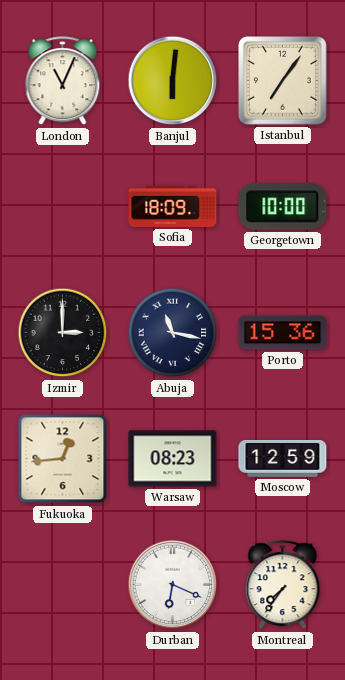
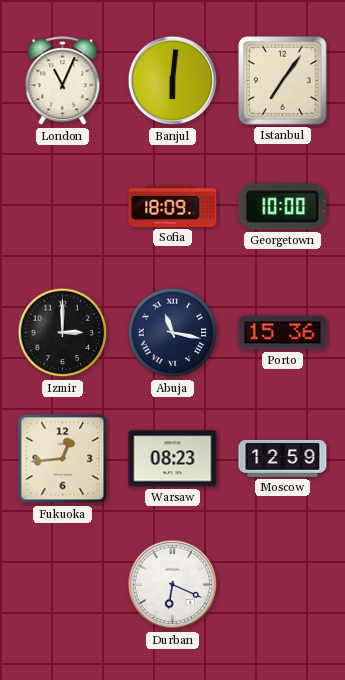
Montreal: 7:36 -> none (283, 585)
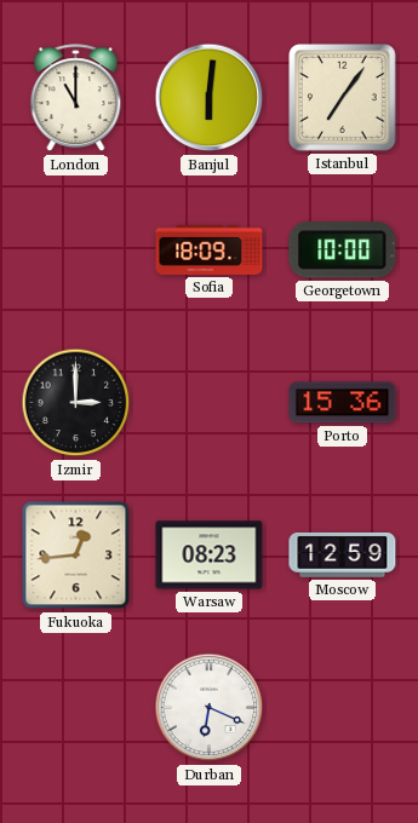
London: 11:04 -> 11:00 (76, 98)
Abuja: 11:17 -> none (173, 333)
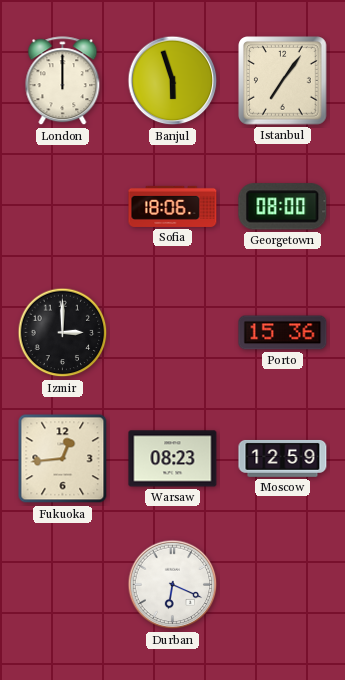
London: 11:00 -> 12:00 (63, 81)
Banjul: 6:01 -> 5:57 (173, 81)
Sofia: 18:09 -> 18:06 (173, 206)
Georgetown: 10:00 -> 08:00 (283, 207)
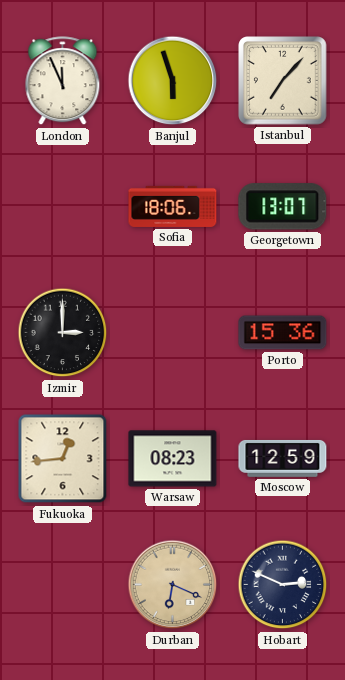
London: 12:00 -> 11:56 (63, 81)
Istanbul: 7:06 -> 7:07 (283, 81)
Georgetown: 08:00 -> 13:07 (283, 207)
Durban dial: white -> champagne (173, 585)
Hobart: none -> 2:49 (283, 585)
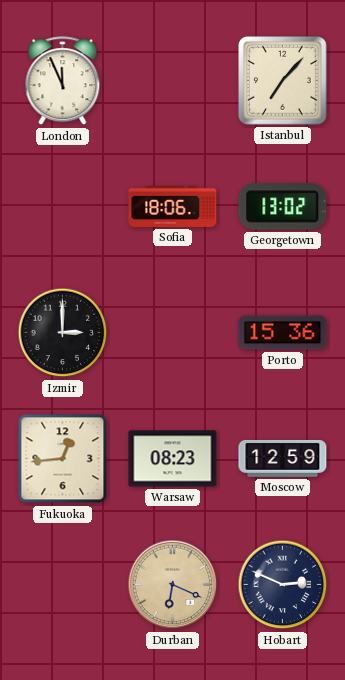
Banjul: 5:57 -> none (173, 81)
Georgetown: 13:07 -> 13:02 (283, 207)
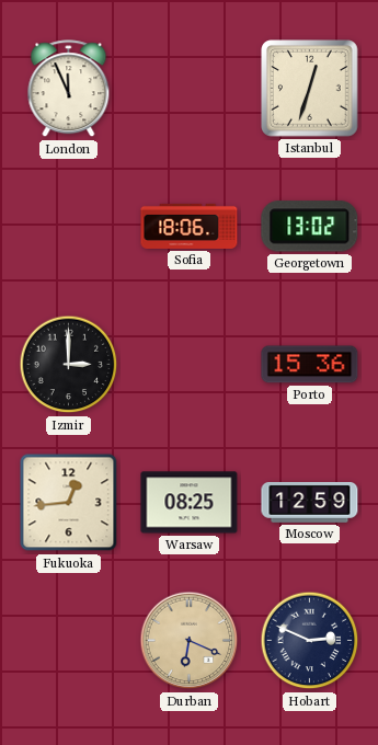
Istanbul: 7:07 -> 12:33 (310, 89)
Warsaw: 08:23 -> 08:25 (190, 503)
